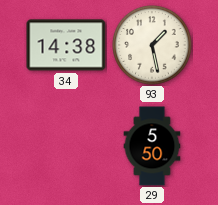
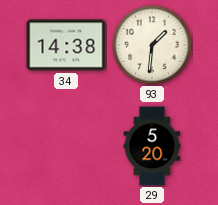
93: 1:28 -> 1:31 (152, 45)
29: 5:50 -> 5:20 (152, 146)
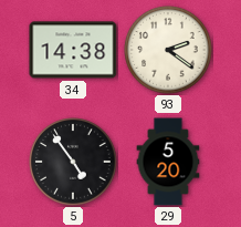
93: 1:31 -> 2:21 (168, 50)
5: none -> 4:54 (73, 162)
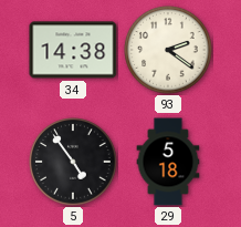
29: 5:20 -> 5:18 (168, 162)
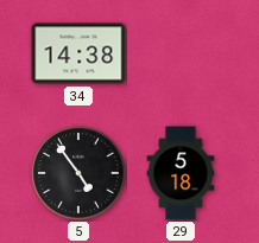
93: 2:21 -> none (168, 50)
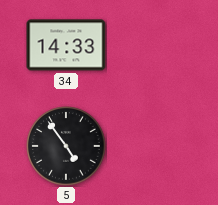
34: 14:38 -> 14:33 (66, 45)
29: 5:18 -> none (181, 173)
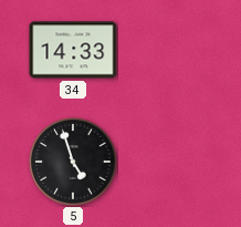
5: 4:54 -> 4:57 (73, 162)
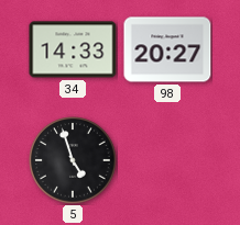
98: none -> 20:27 (167, 49)
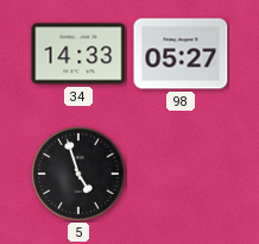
98: 20:27 -> 05:27 (181, 54)
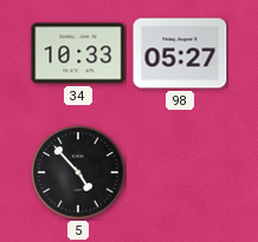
34: 14:33 -> 10:33 (78, 53)
5: 4:57 -> 4:53 (78, 172)
